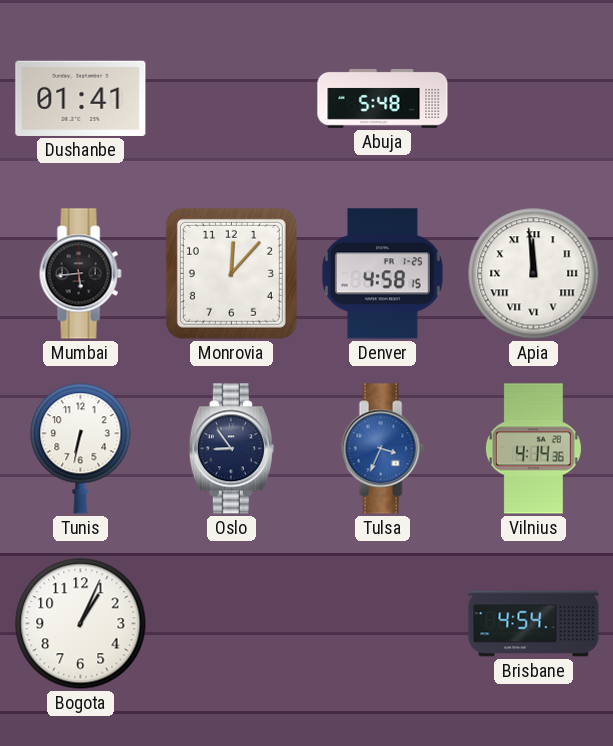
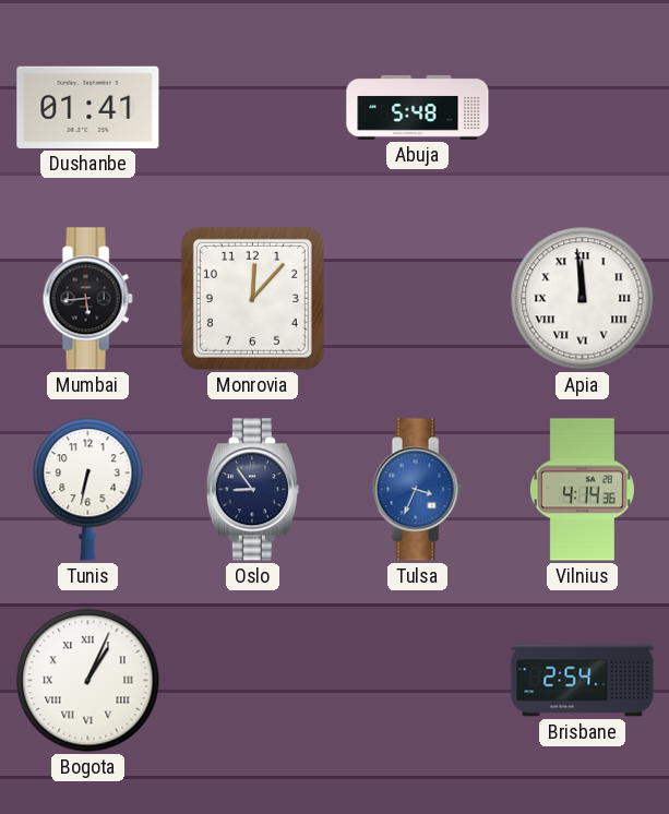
Denver: 4:58 -> none (382, 274)
Bogota numerals: Arabic -> Roman (88, 681)
Brisbane: 4:54 -> 2:54 (583, 681)
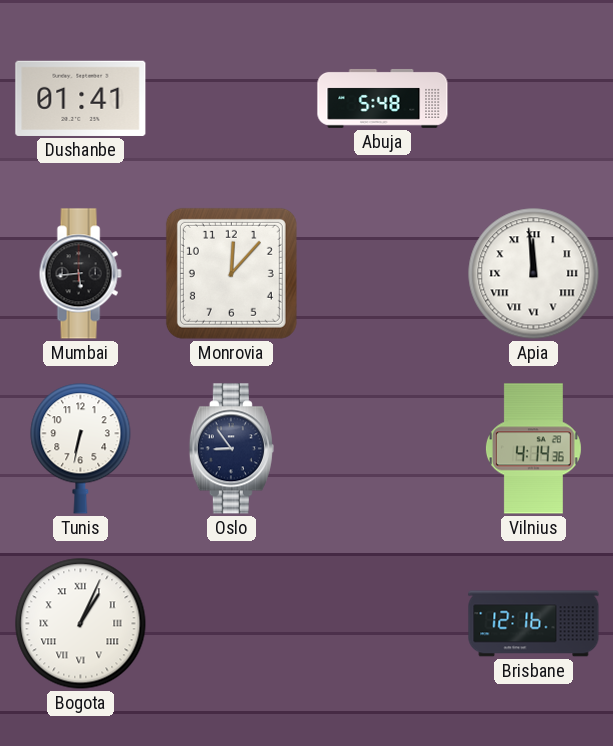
Tulsa: 3:34 -> none (417, 490)
Brisbane: 2:54 -> 12:16 (534, 624)
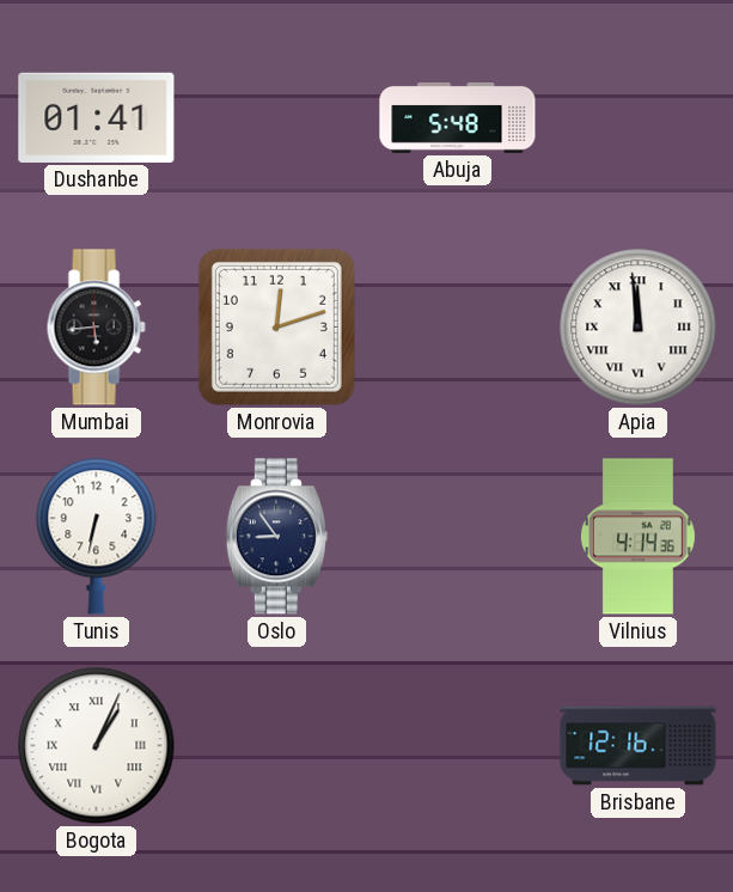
Monrovia: 12:07 -> 12:12 (276, 326)
